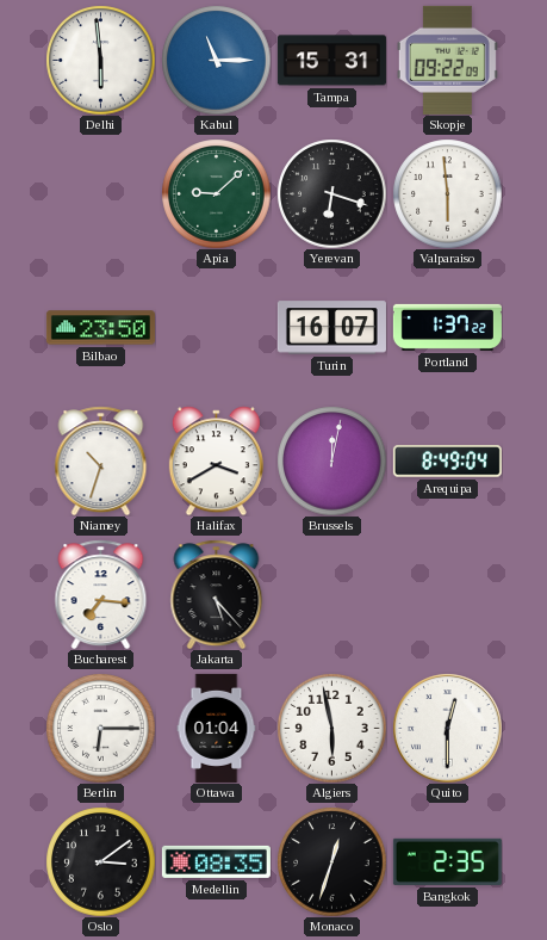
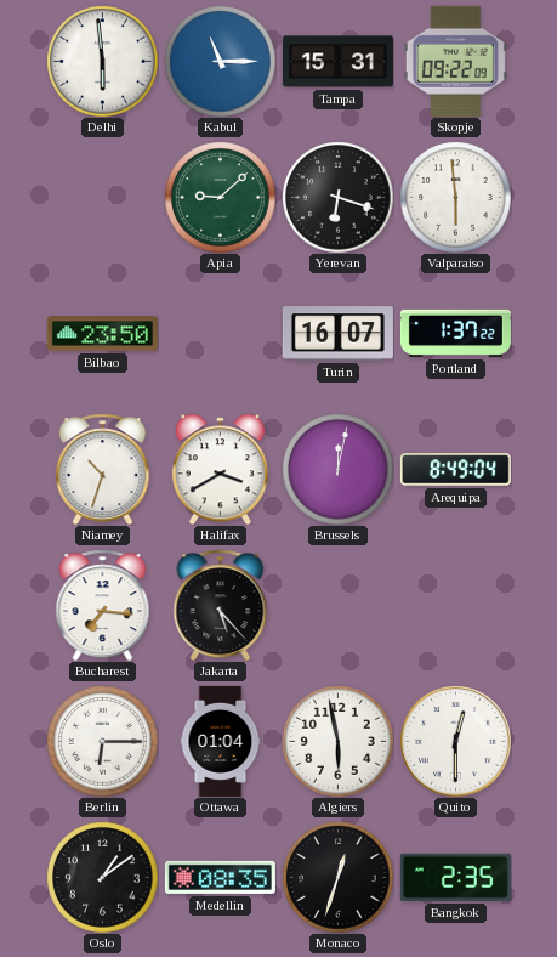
Oslo: 3:09 -> 1:09 (102, 877)
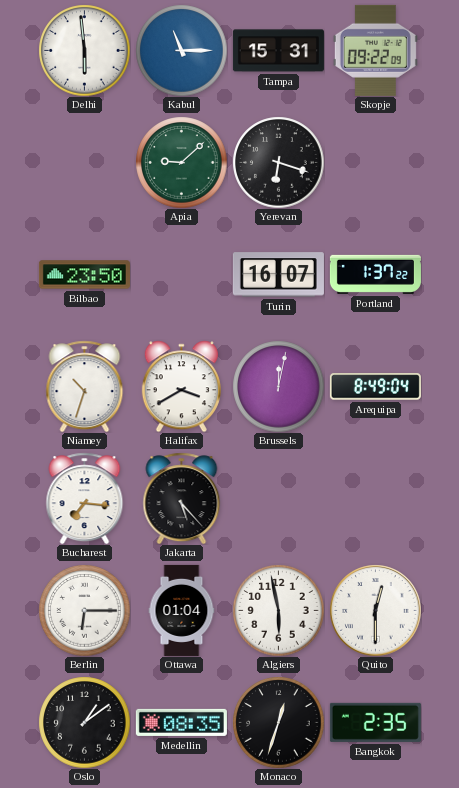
Valparaiso: 5:59 -> none (455, 197)
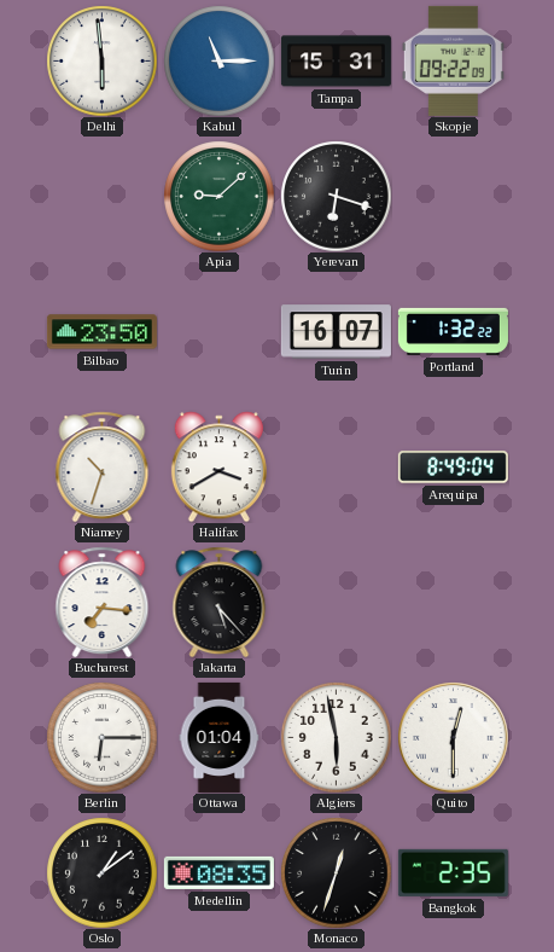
Portland: 1:37 -> 1:32 (453, 331)
Brussels: 12:02 -> none (278, 386)
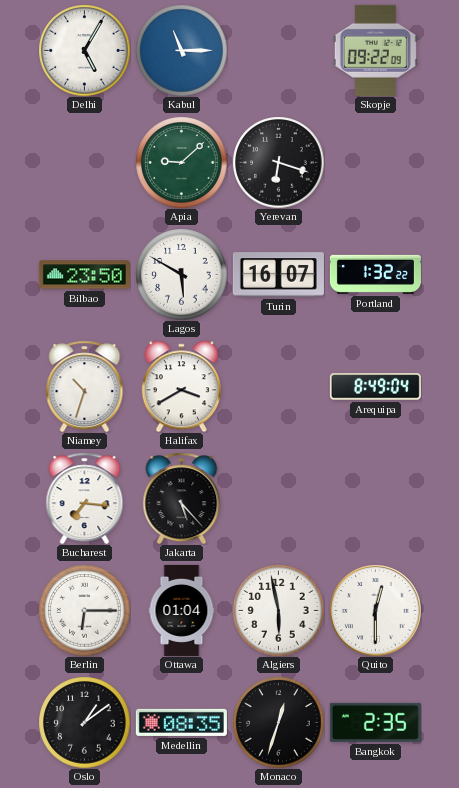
Delhi: 5:59 -> 5:05 (84, 50)
Tampa: 15:31 -> none (336, 62)
Lagos: none -> 5:50 (181, 274)
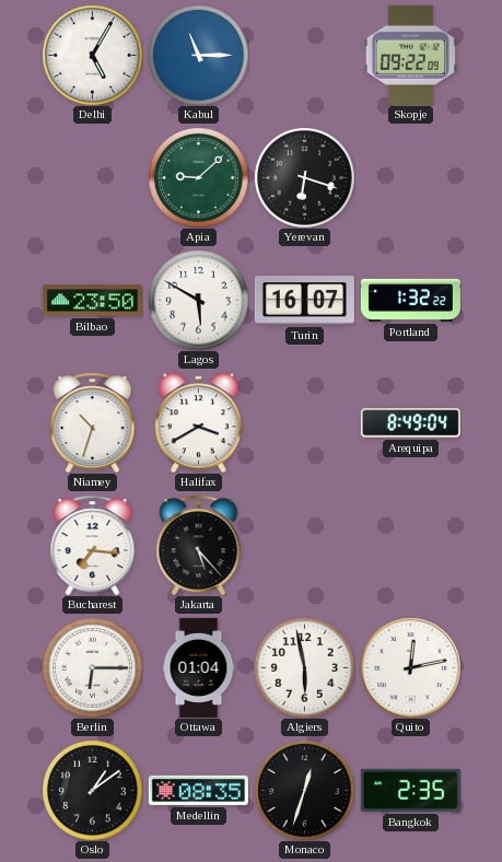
Quito: 12:30 -> 12:13 (410, 667)
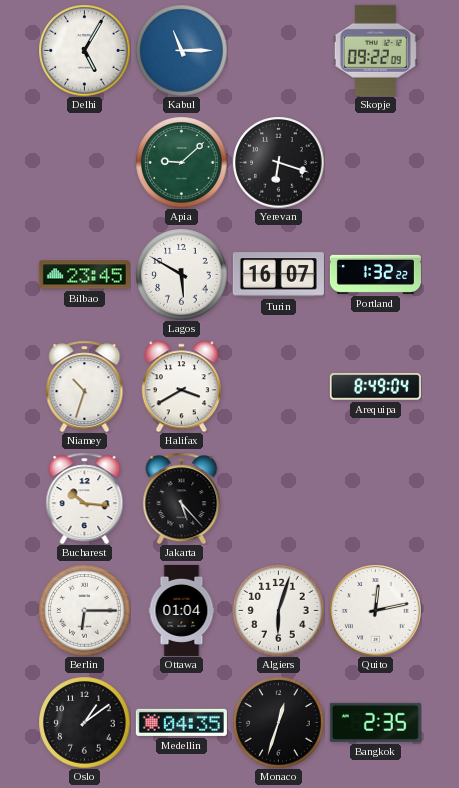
Bilbao: 23:50 -> 23:45 (84, 275)
Bucharest: 7:16 -> 10:16 (85, 498)
Algiers: 5:58 -> 6:03 (278, 610)
Medellin: 08:35 -> 04:35 (181, 722)
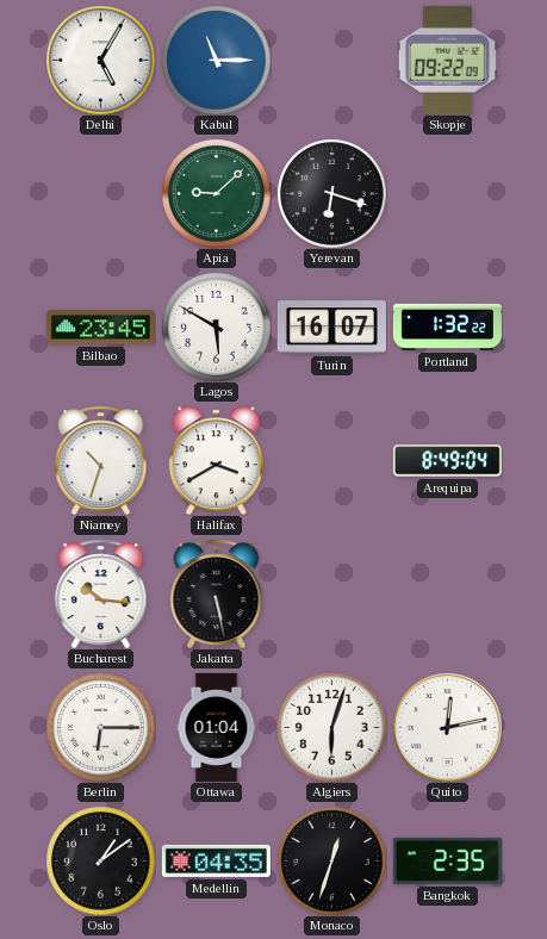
Jakarta: 5:23 -> 5:28 (217, 593)
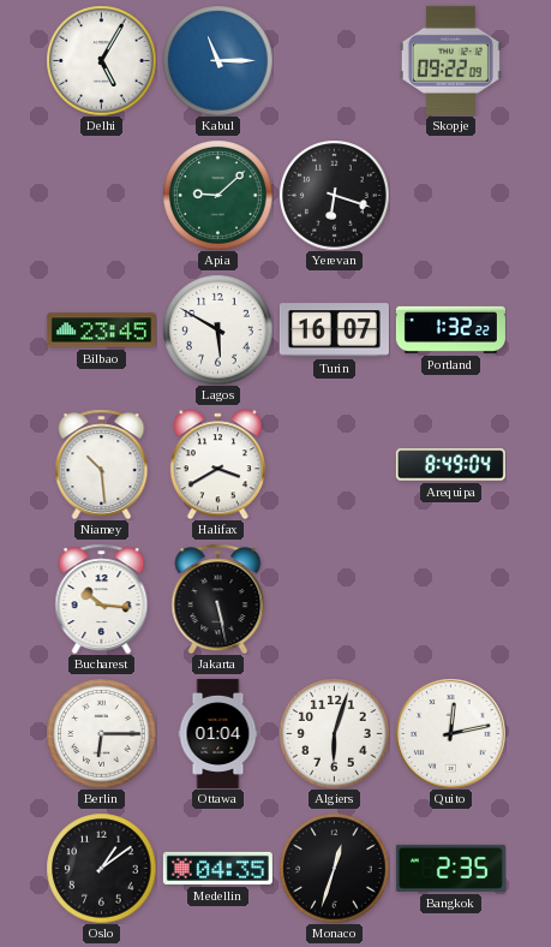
Niamey: 10:33 -> 10:29 (102, 464)
